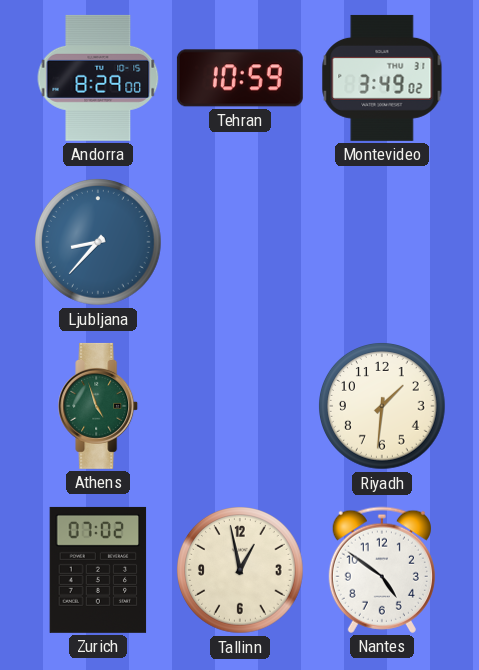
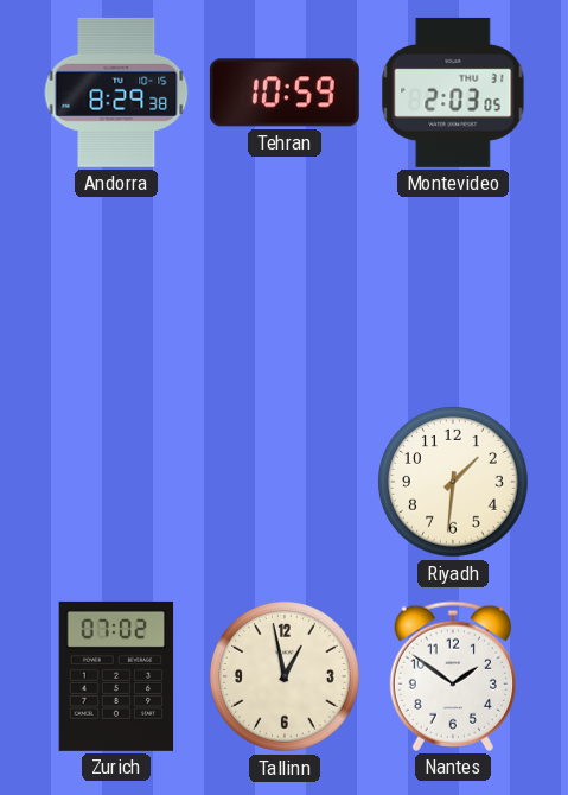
Andorra: 8:29:00 -> 8:29:38 (116, 93)
Montevideo: 3:49 -> 2:03 (453, 93)
Ljubljana: 8:37 -> none (99, 243)
Athens: 4:57 -> none (99, 406)
Nantes: 4:51 -> 1:51 (453, 676)
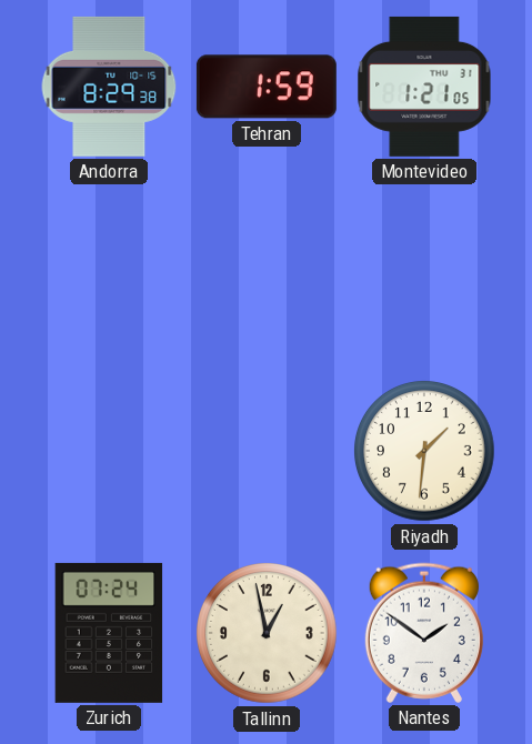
Tehran: 10:59 -> 1:59 (267, 87)
Montevideo: 2:03 -> 1:21 (424, 87)
Zurich: 07:02 -> 07:24 (109, 633)
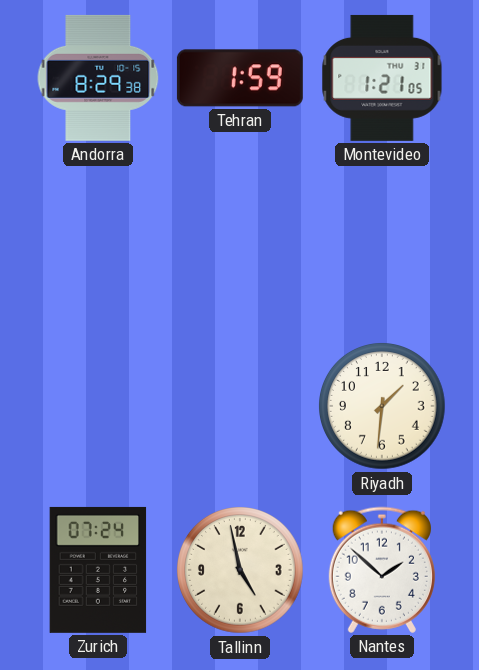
Tallinn: 12:58 -> 4:58 (241, 571)
Nantes: 1:51 -> 1:52 (382, 570)
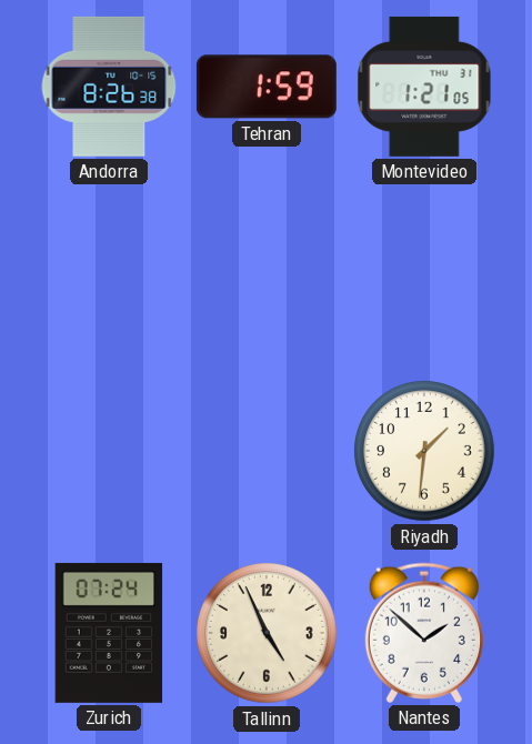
Andorra: 8:29 -> 8:26 (109, 87)
Tallinn: 4:58 -> 4:56 (268, 634)
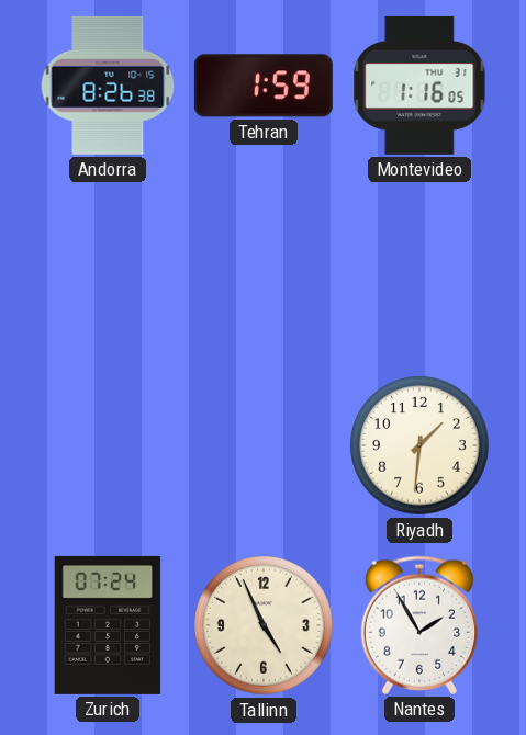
Montevideo: 1:21 -> 1:16 (419, 86)
Nantes: 1:52 -> 1:55 (419, 625)
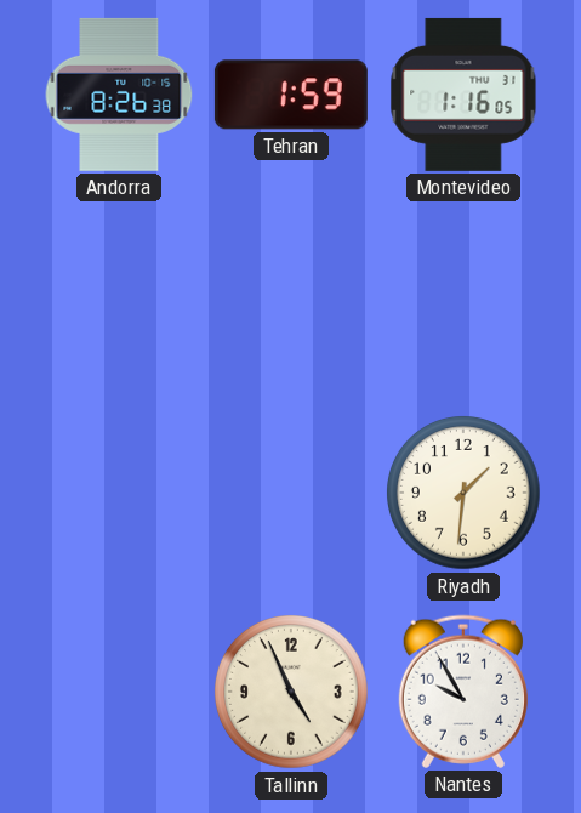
Zurich: 07:24 -> none (108, 625)
Nantes: 1:55 -> 9:55 (463, 692)
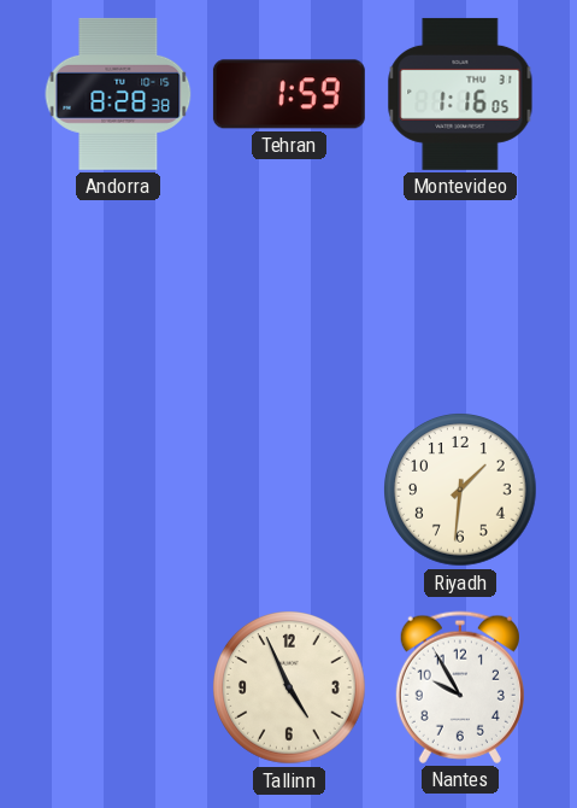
Andorra: 8:26 -> 8:28 (118, 94)
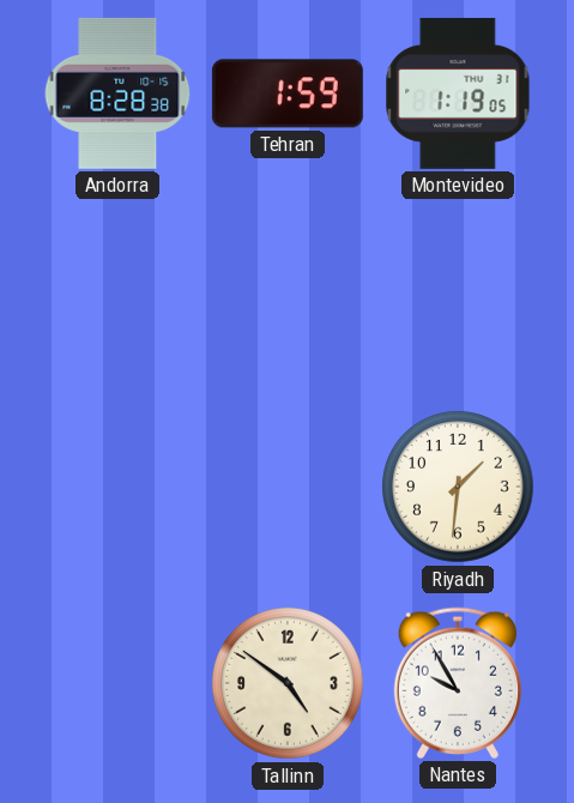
Montevideo: 1:16 -> 1:19 (458, 93)
Tallinn: 4:56 -> 4:51 (289, 684)
